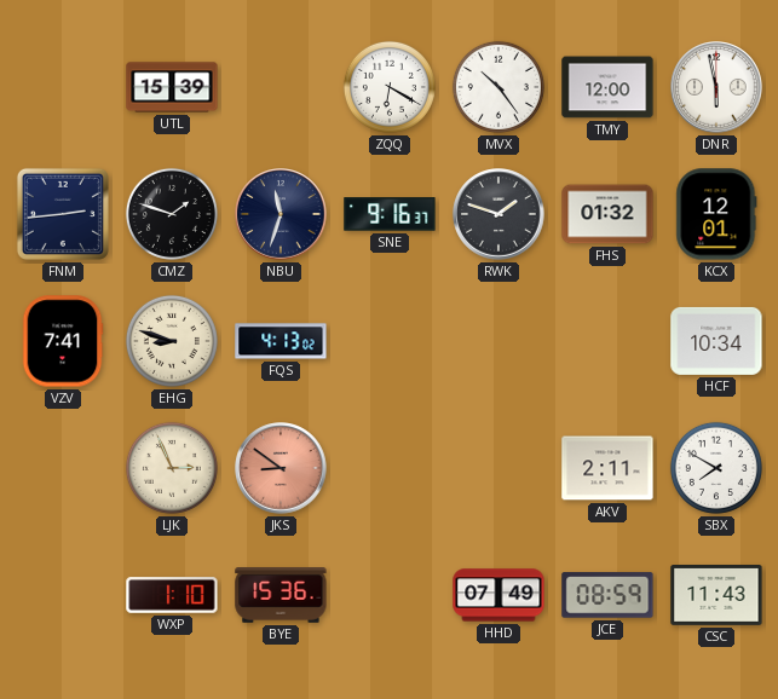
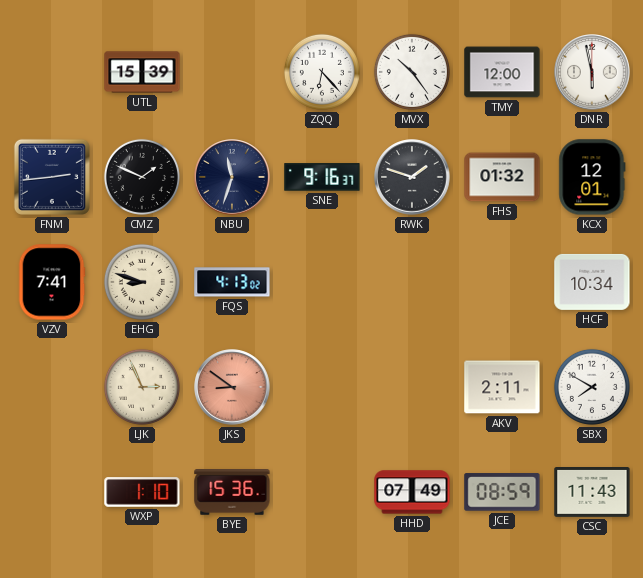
ZQQ: 6:20 -> 6:23 (322, 72)
CMZ: 1:48 -> 1:49 (142, 177)
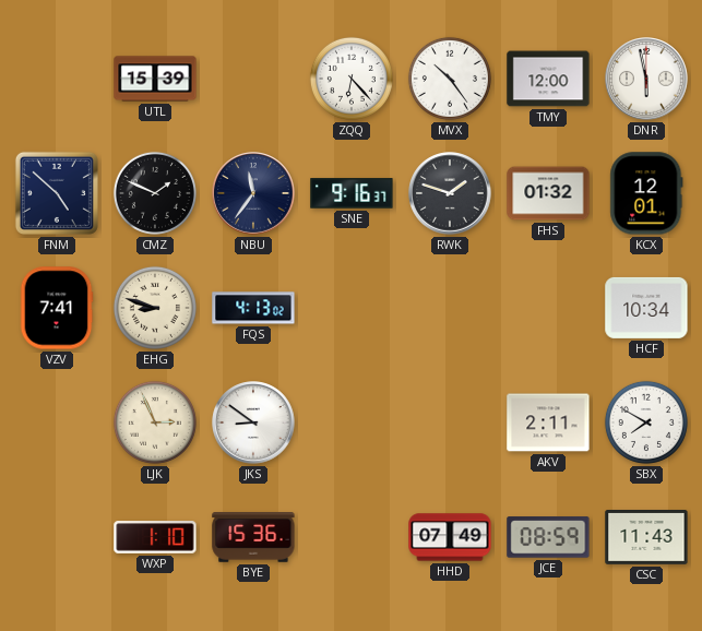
FNM: 2:44 -> 4:52 (57, 193)
NBU: 11:33 -> 11:36 (253, 193)
JKS dial: salmon -> white (253, 422)
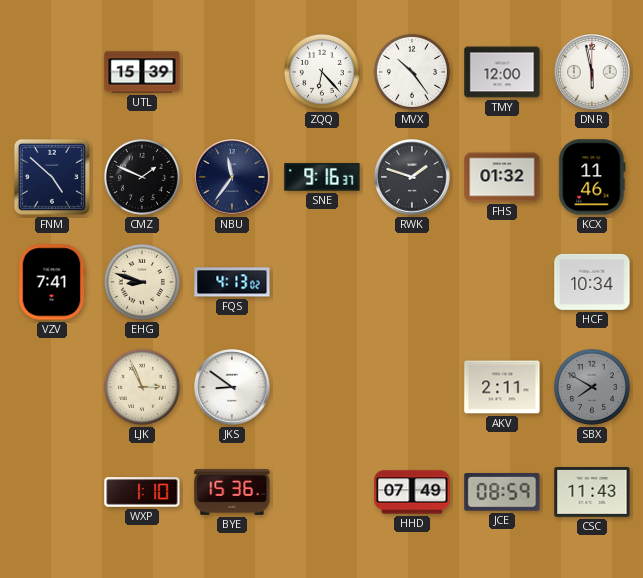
KCX: 12:01 -> 11:46 (592, 177)
SBX dial: white -> grey (592, 387)
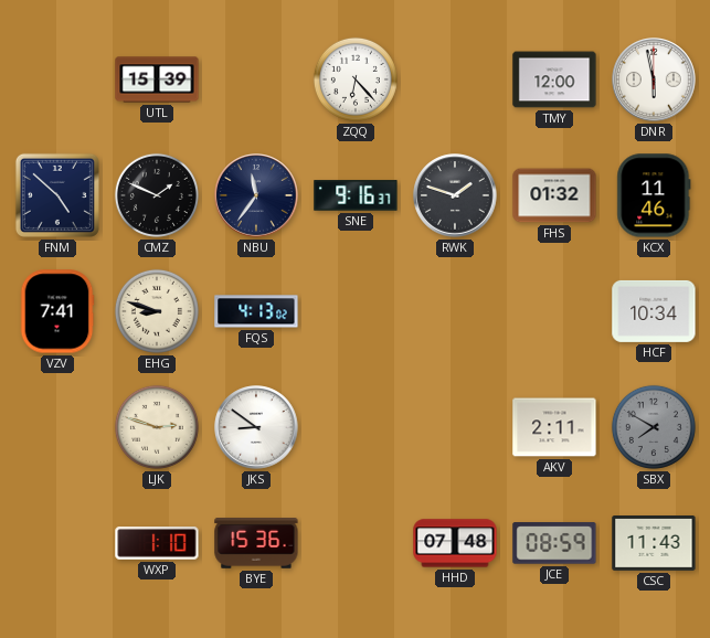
MVX: 10:24 -> none (412, 72)
LJK: 2:56 -> 2:48 (157, 427)
HHD: 07:49 -> 07:48 (455, 543)
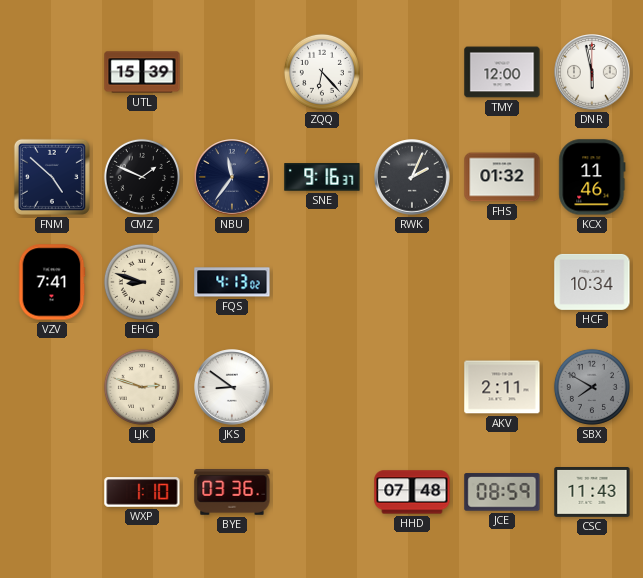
RWK: 1:48 -> 2:04 (412, 177)
BYE: 15:36 -> 03:36 (232, 493)
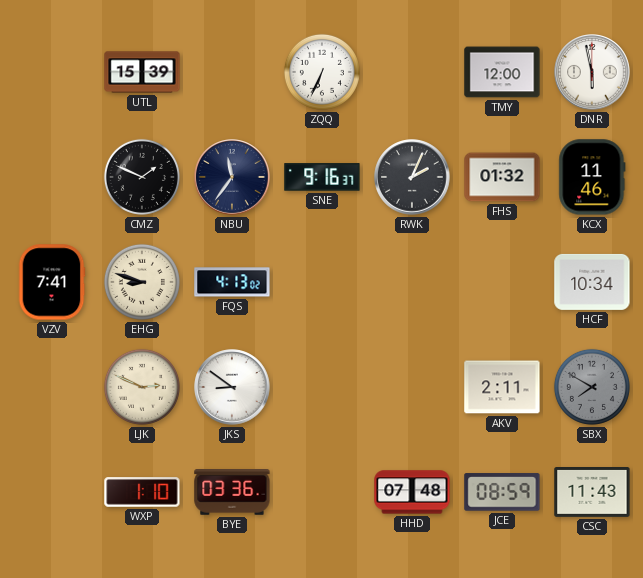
ZQQ: 6:23 -> 6:34 (322, 72)
FNM: 4:52 -> none (52, 177)
LJK: 2:48 -> 2:49 (142, 387)
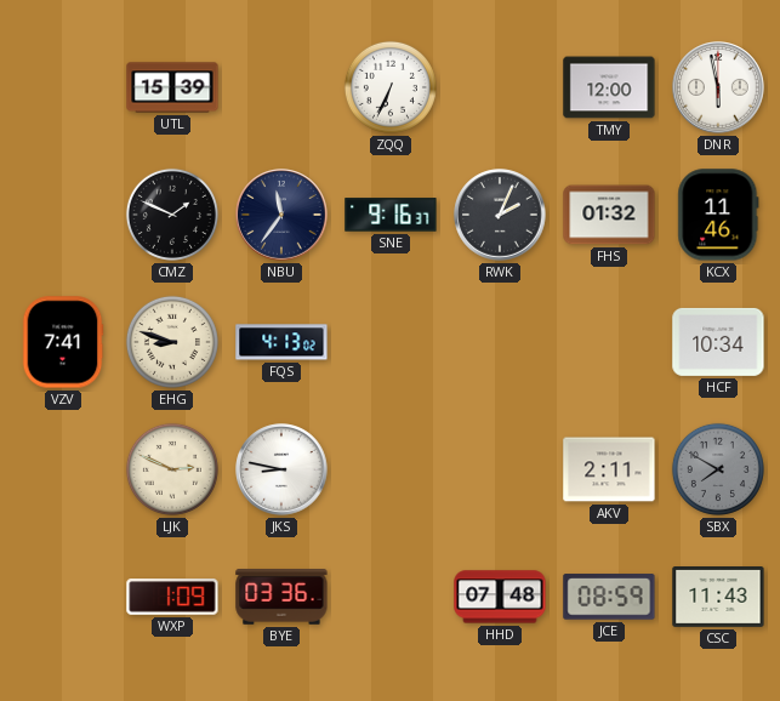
JKS: 8:51 -> 8:47 (281, 469)
WXP: 1:10 -> 1:09 (172, 597)
